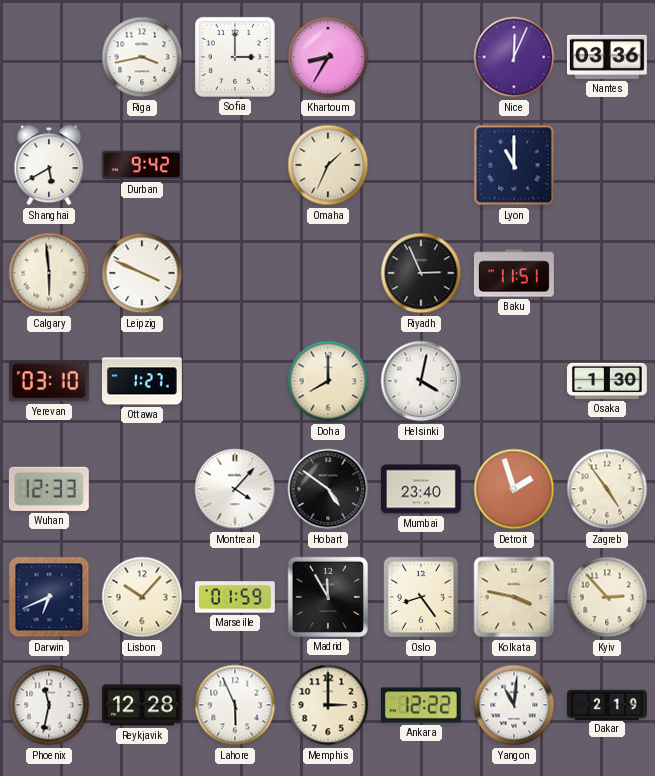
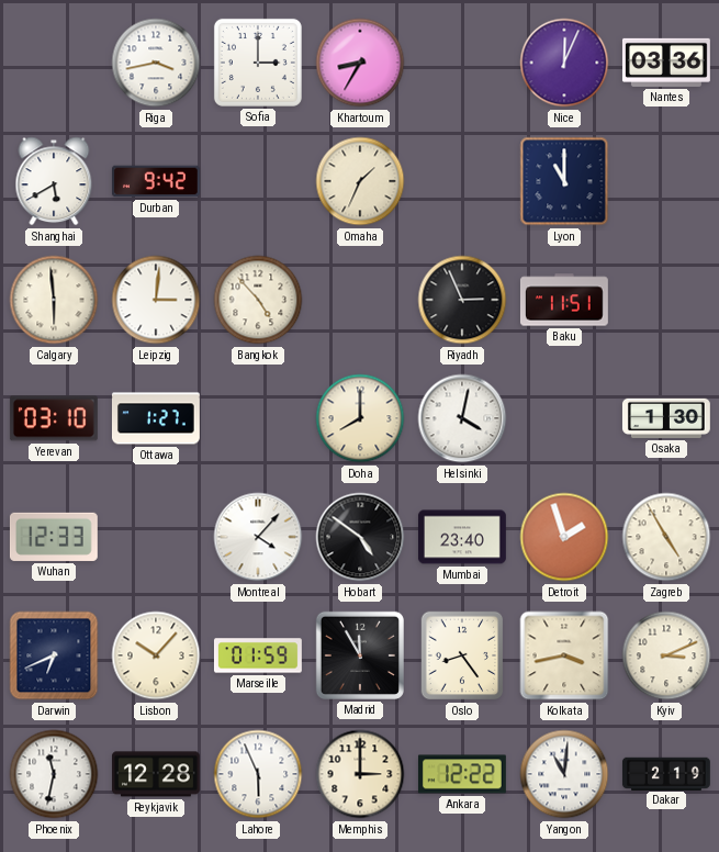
Leipzig: 3:49 -> 3:01 (156, 300)
Bangkok: none -> 4:53 (258, 300)
Zagreb: 4:54 -> 4:55 (666, 537)
Kolkata: 3:47 -> 3:43 (564, 655)
Kyiv: 2:53 -> 3:11 (666, 655)
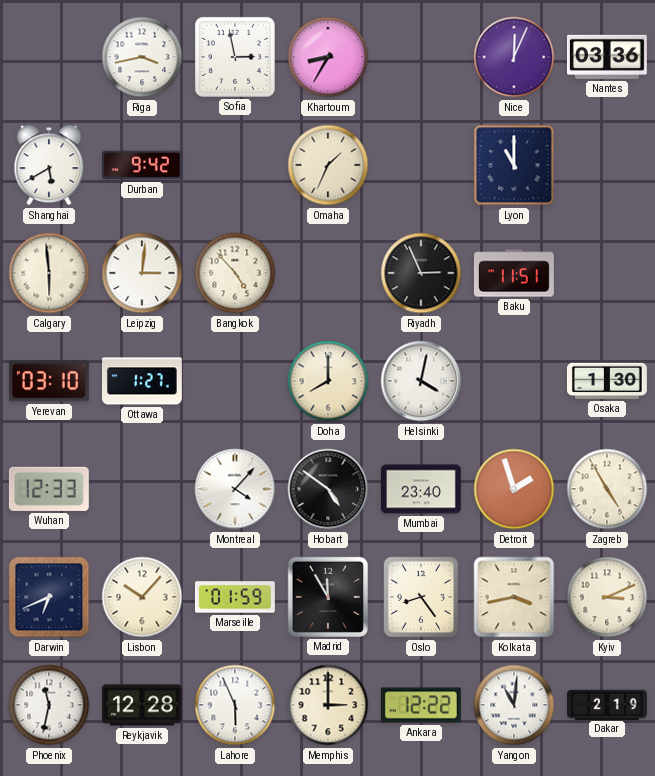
Sofia: 3:00 -> 2:58 (235, 57)
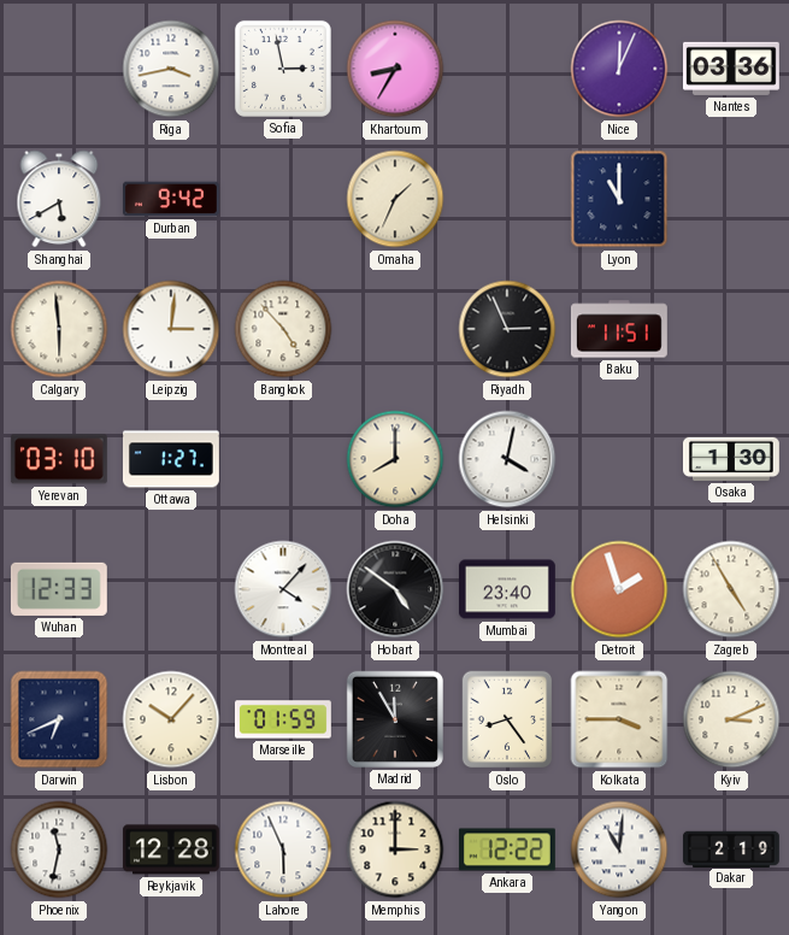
Kolkata: 3:43 -> 3:45 (619, 719)
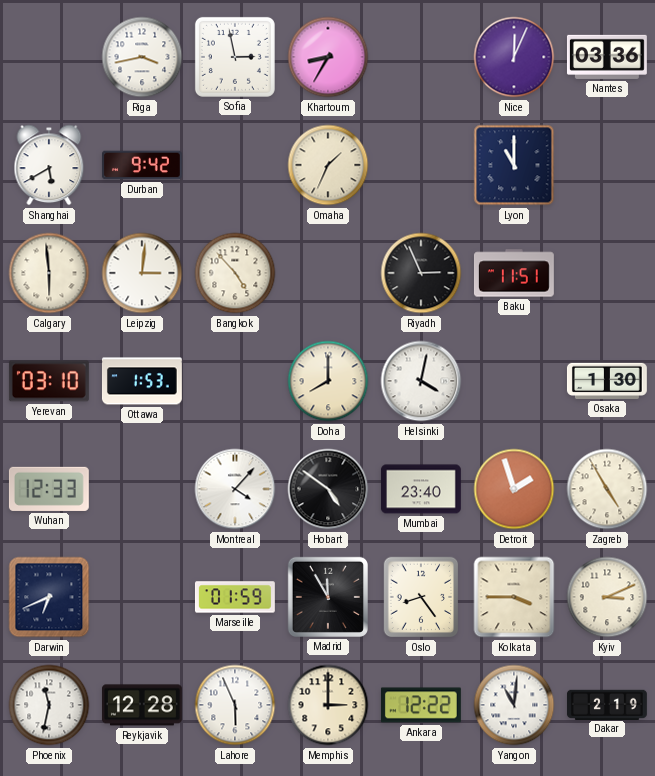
Ottawa: 1:27 -> 1:53 (142, 381)
Lisbon: 10:07 -> none (171, 719)
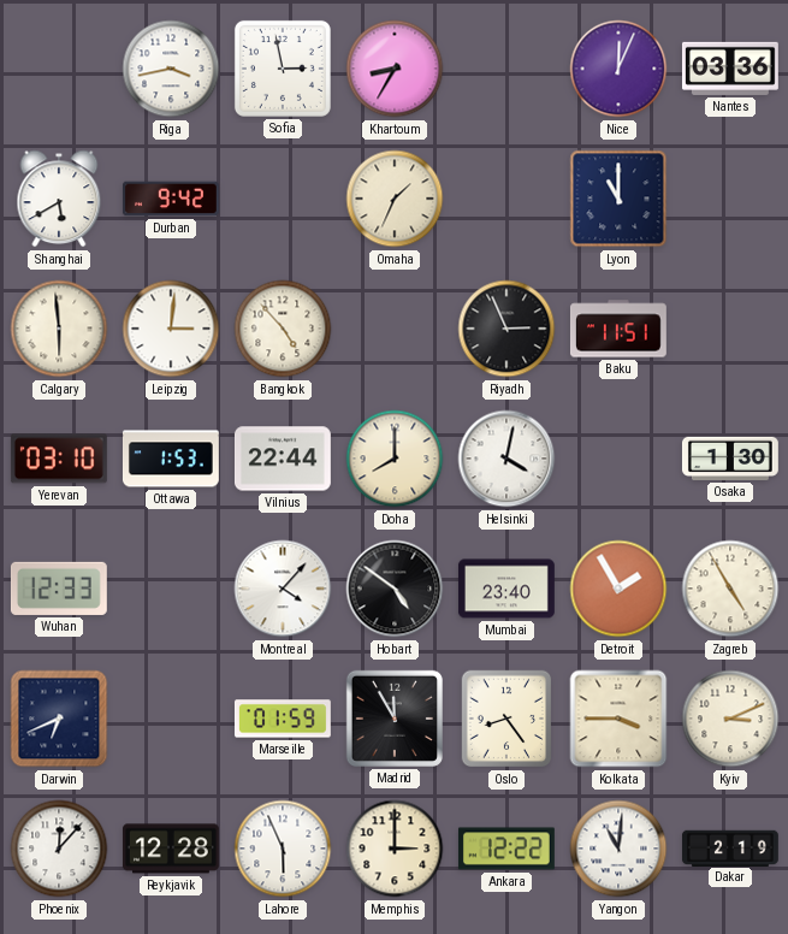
Vilnius: none -> 22:44 (283, 459)
Detroit: 1:57 -> 1:55 (618, 589)
Phoenix: 11:32 -> 12:07 (59, 849)
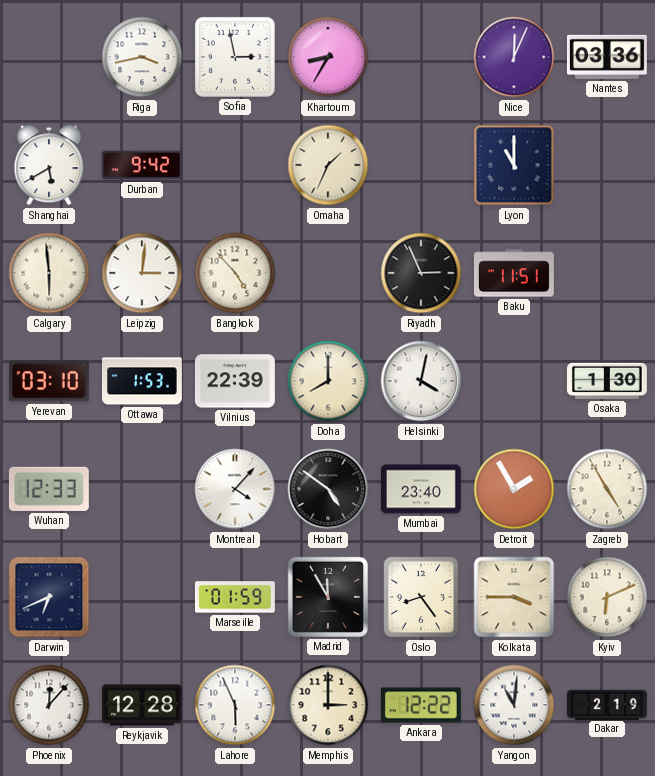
Vilnius: 22:44 -> 22:39 (235, 381)
Kyiv: 3:11 -> 6:11 (607, 597)
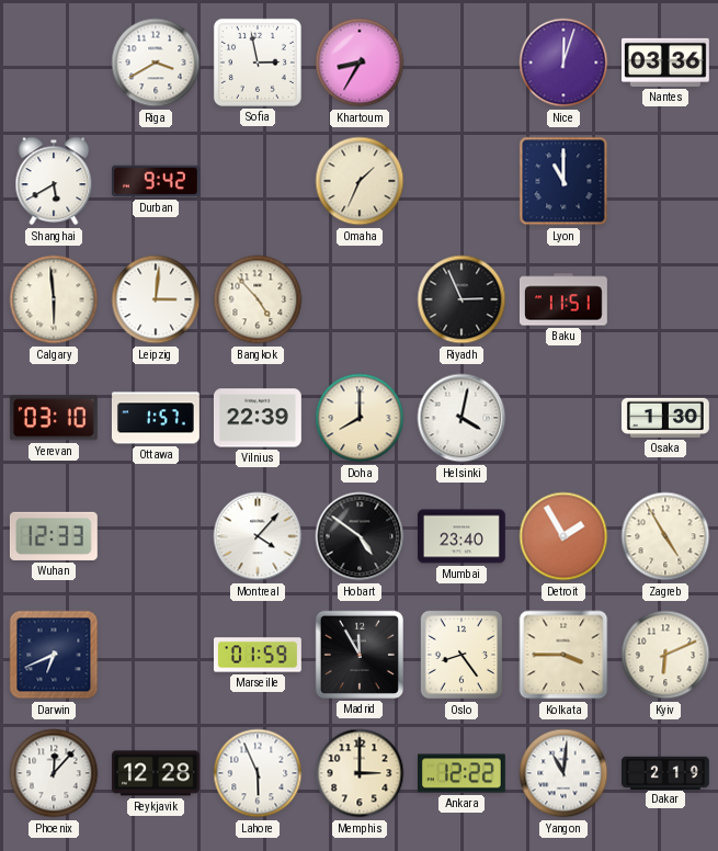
Riga: 3:43 -> 3:40 (156, 63)
Nice: 12:04 -> 12:03 (563, 63)
Ottawa: 1:53 -> 1:57 (156, 418)
